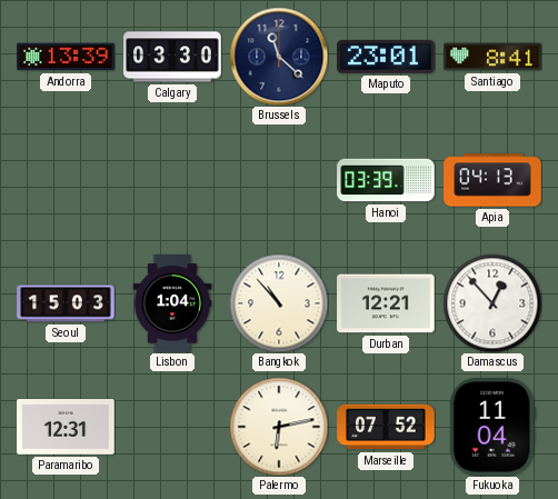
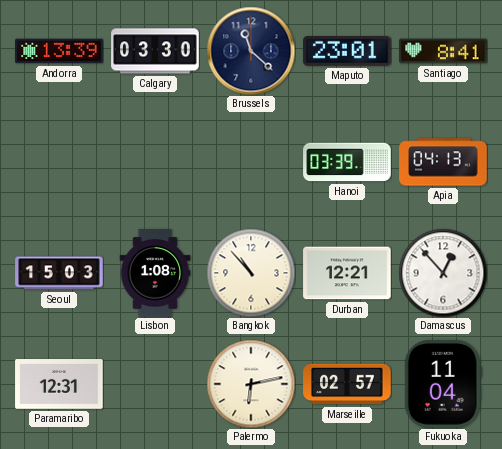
Lisbon: 1:04 -> 1:08 (155, 273)
Marseille: 07:52 -> 02:57 (347, 384)
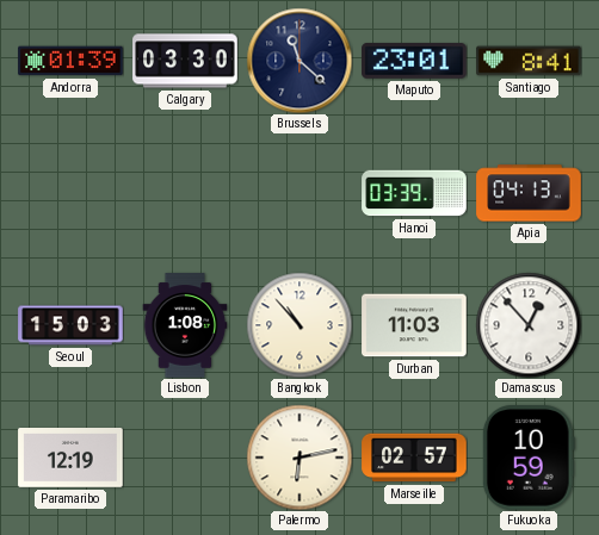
Andorra: 13:39 -> 01:39 (70, 61)
Durban: 12:21 -> 11:03 (414, 325)
Paramaribo: 12:31 -> 12:19 (70, 459)
Fukuoka: 11:04 -> 10:59 (529, 458)
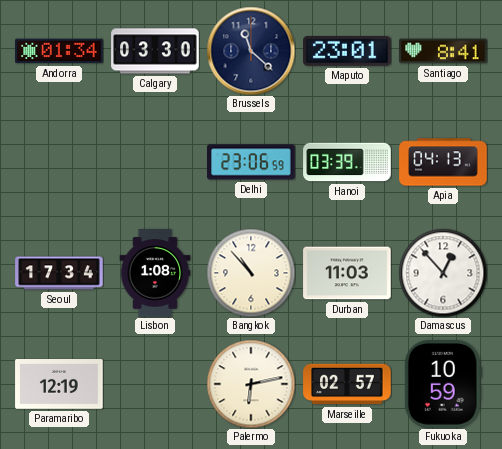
Andorra: 01:39 -> 01:34 (59, 51)
Delhi: none -> 23:06 (251, 162)
Seoul: 15:03 -> 17:34 (59, 273)
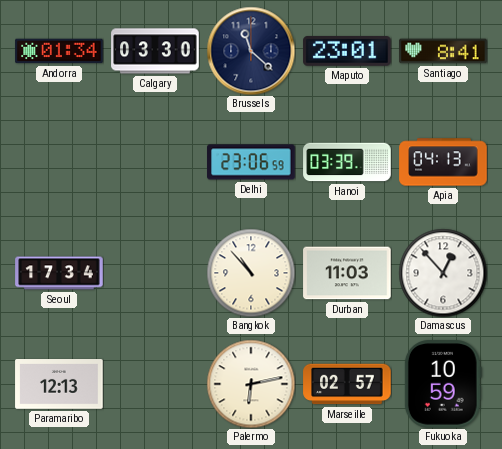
Lisbon: 1:08 -> none (155, 273)
Paramaribo: 12:19 -> 12:13 (59, 385)
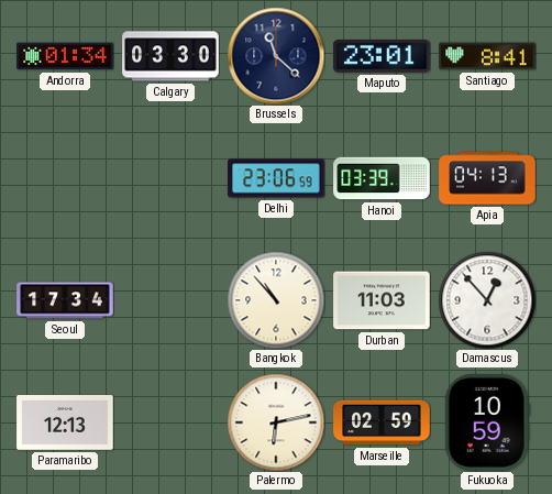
Marseille: 02:57 -> 02:59 (382, 422)
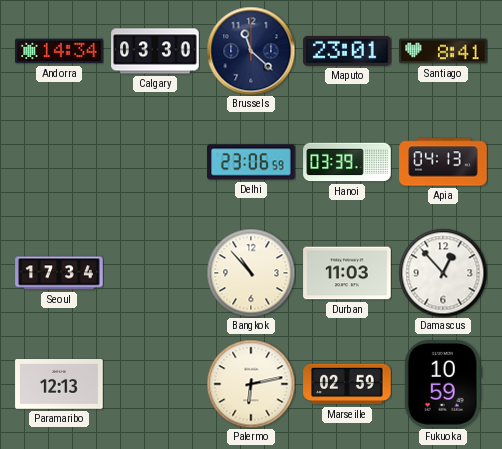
Andorra: 01:34 -> 14:34 (59, 51)
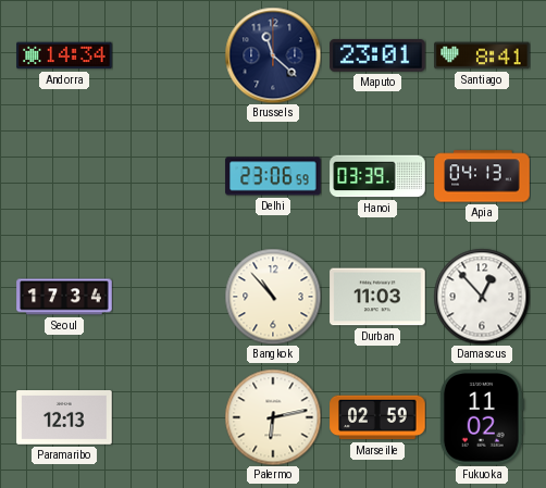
Calgary: 03:30 -> none (155, 51)
Fukuoka: 10:59 -> 11:02 (482, 417)
